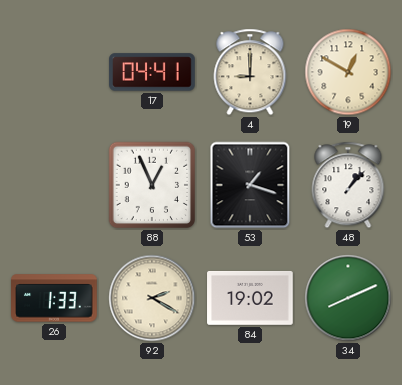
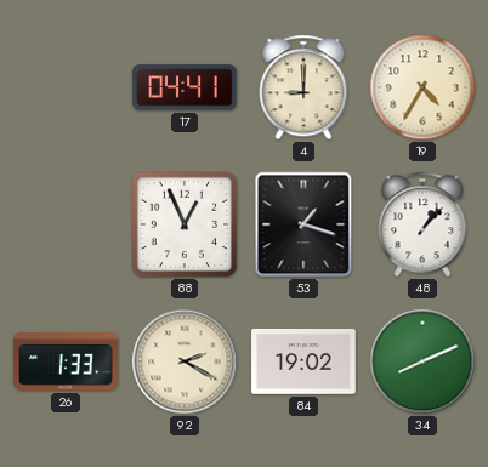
19: 12:50 -> 4:35 (422, 87)
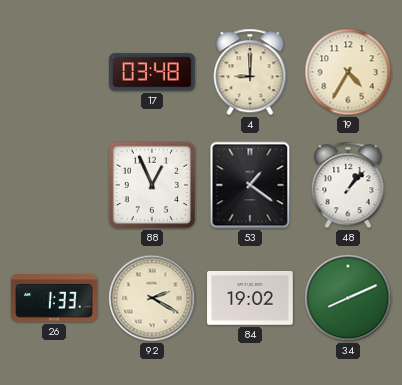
17: 04:41 -> 03:48 (152, 72)
53: 1:18 -> 1:21 (250, 185)
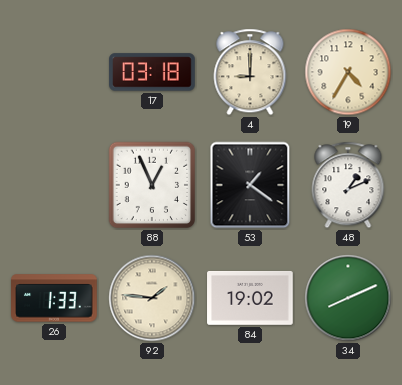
17: 03:48 -> 03:18 (152, 72)
48: 1:07 -> 1:11 (348, 185)
92: 2:20 -> 1:46 (152, 298)
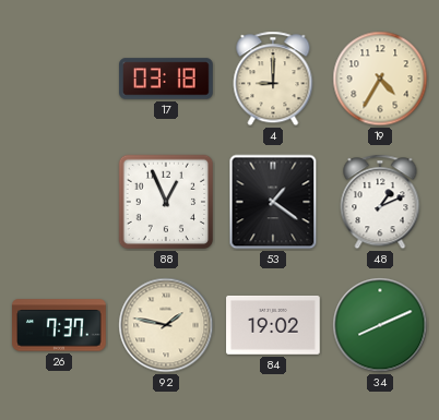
26: 1:33 -> 7:37 (59, 325)
92: 1:46 -> 1:47 (166, 325)
